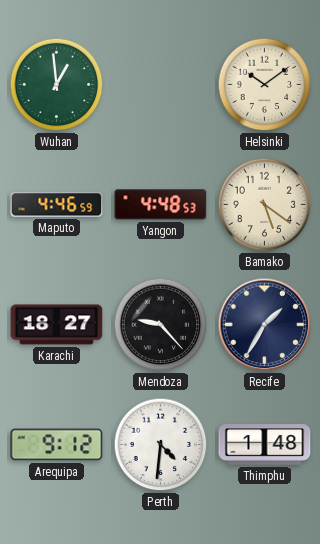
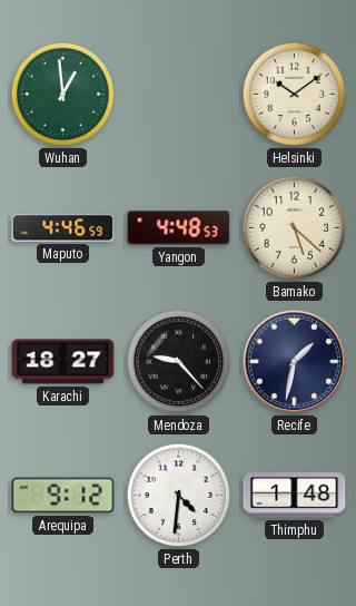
Bamako: 5:21 -> 5:22 (295, 228)
Recife: 1:35 -> 1:32 (295, 362)
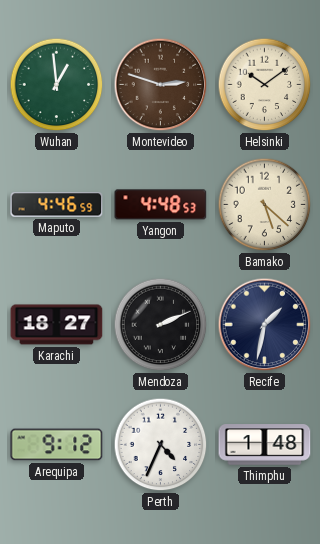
Montevideo: none -> 2:48 (161, 85)
Mendoza: 9:23 -> 2:11 (161, 325)
Perth: 4:31 -> 4:34 (161, 445)
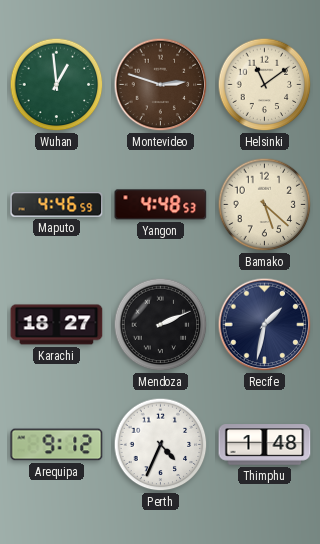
Helsinki: 10:09 -> 11:09 (265, 85)
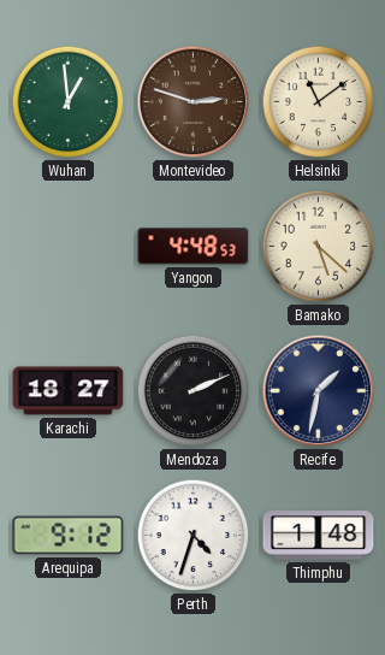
Maputo: 4:46 -> none (57, 205)
Perth: 4:34 -> 4:33 (194, 536)
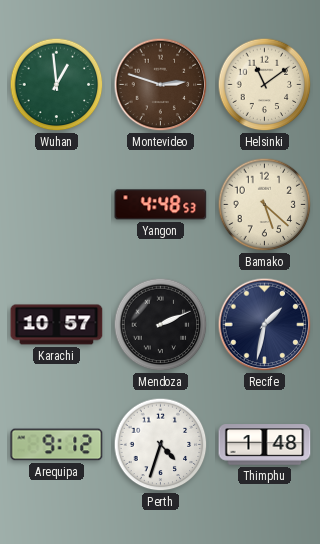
Karachi: 18:27 -> 10:57 (57, 325)
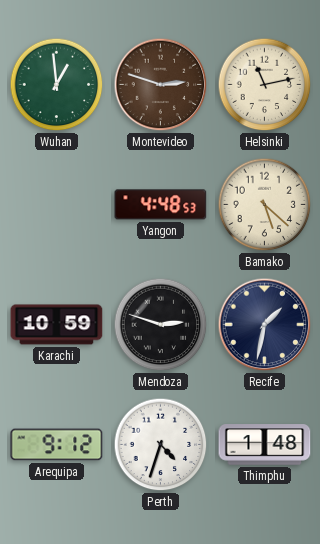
Helsinki: 11:09 -> 11:13 (265, 85)
Karachi: 10:57 -> 10:59 (57, 325)
Mendoza: 2:11 -> 2:48 (161, 325)
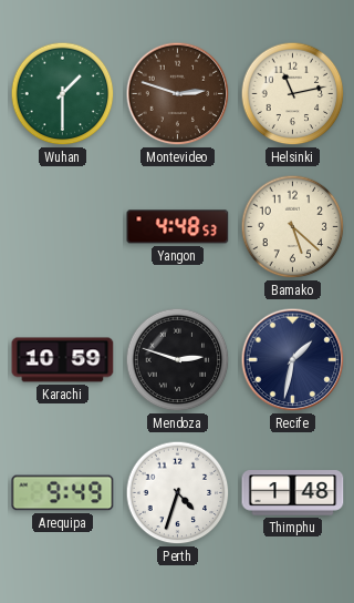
Wuhan: 12:59 -> 1:30 (63, 94)
Arequipa: 9:12 -> 9:49 (63, 493)
